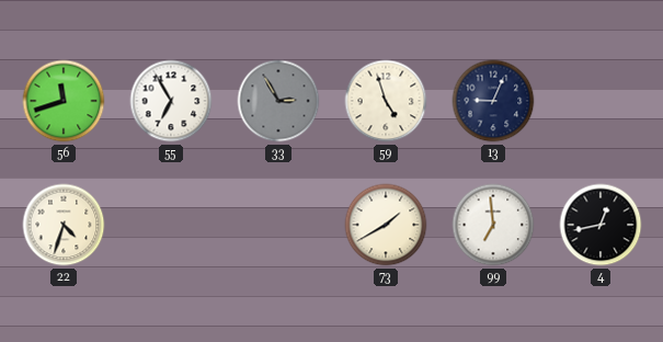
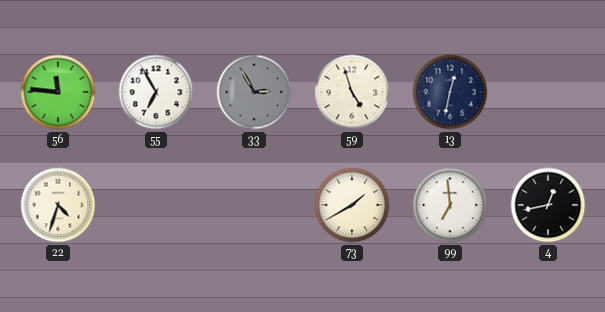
56: 11:42 -> 11:46 (58, 92)
13: 9:04 -> 12:32 (450, 92)
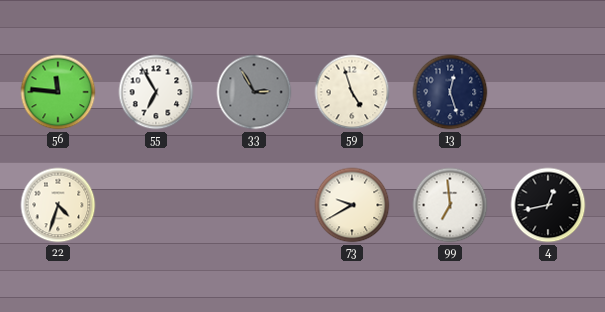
13: 12:32 -> 12:27 (450, 92)
73: 1:40 -> 9:40 (352, 205)
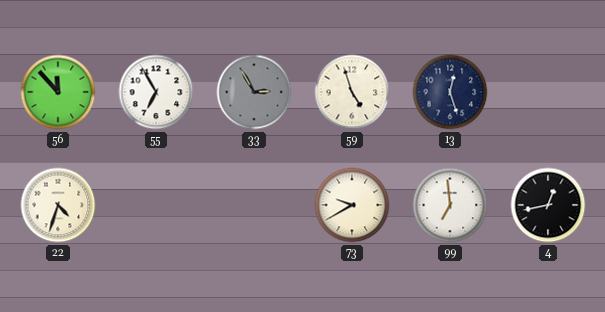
56: 11:46 -> 11:53 (58, 92)
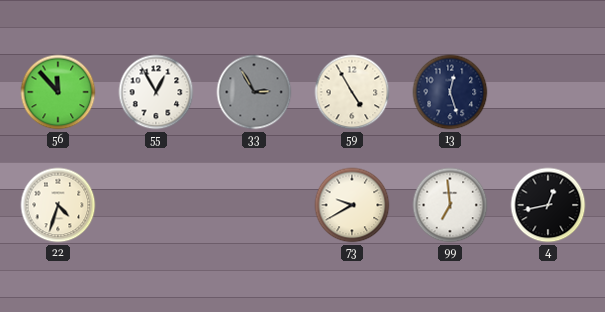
55: 6:55 -> 12:55 (156, 92)
59: 4:57 -> 4:55 (352, 92)
